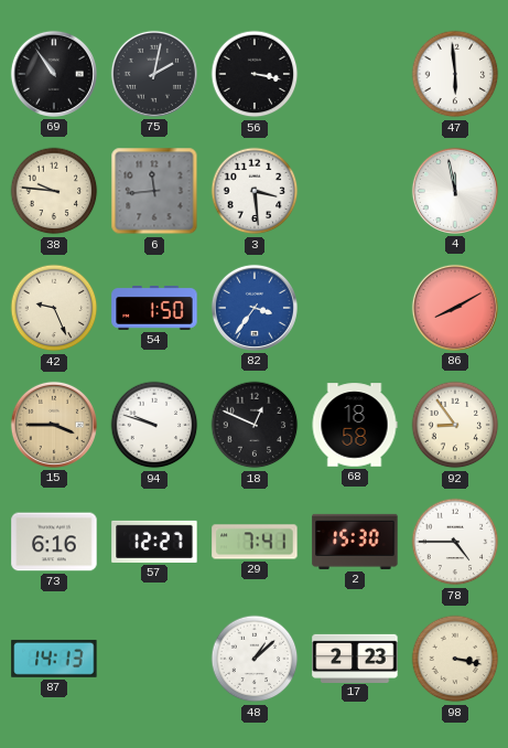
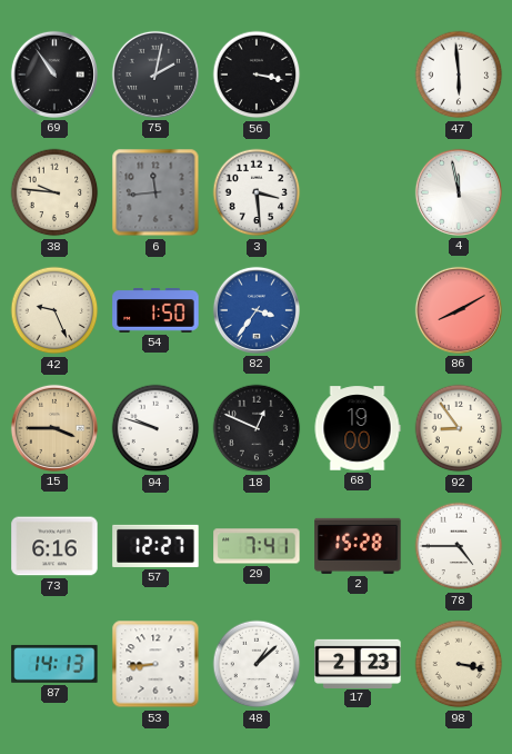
68: 18:58 -> 19:00 (358, 428)
2: 15:30 -> 15:28 (358, 546)
53: none -> 8:44 (155, 664)
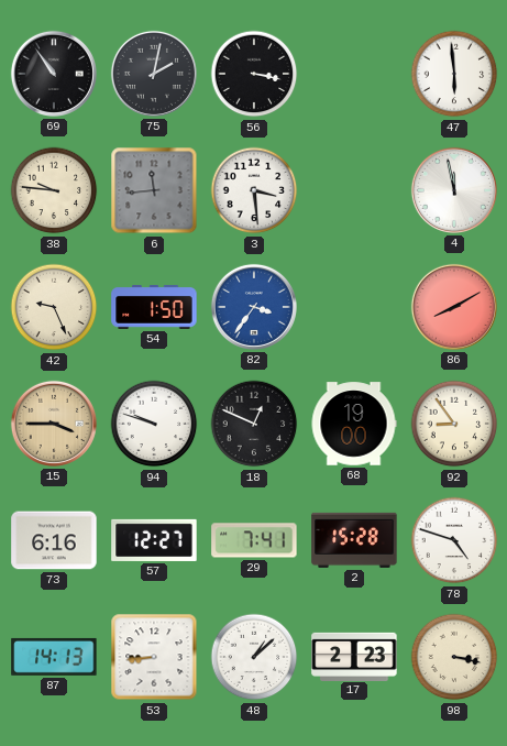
78: 4:45 -> 4:48 (454, 540)
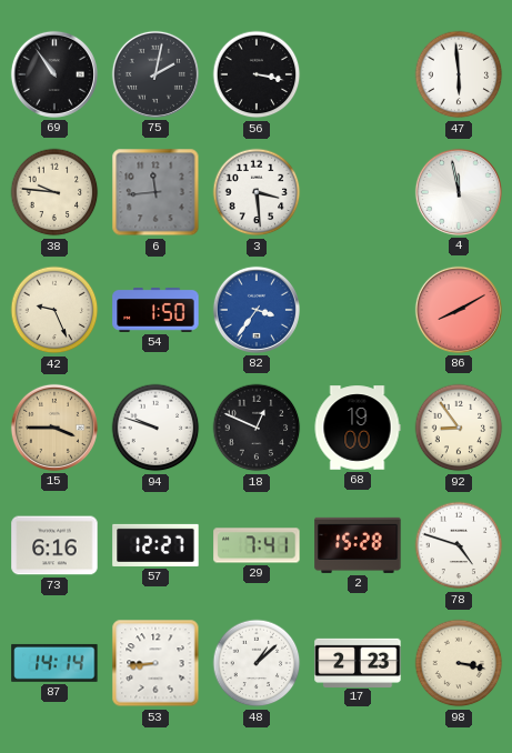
87: 14:13 -> 14:14 (54, 663)
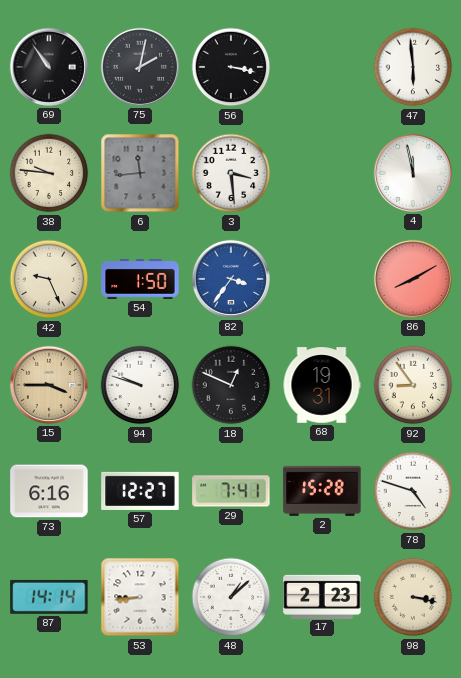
68: 19:00 -> 19:31 (322, 385)
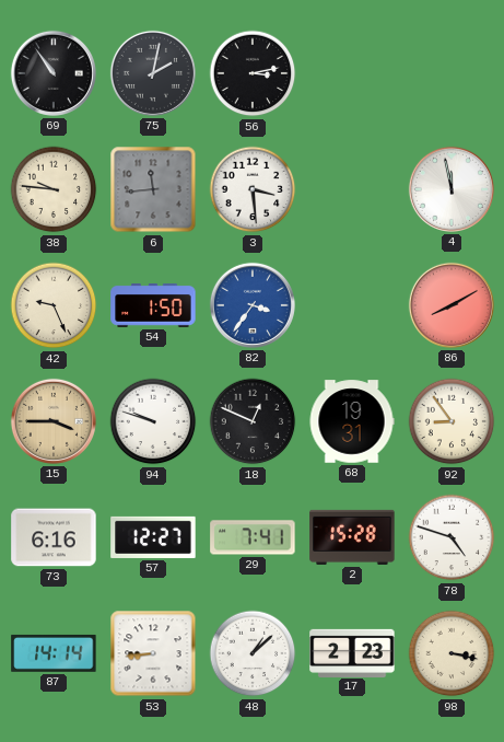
56: 3:17 -> 3:13 (253, 73)
47: 5:59 -> none (413, 67)
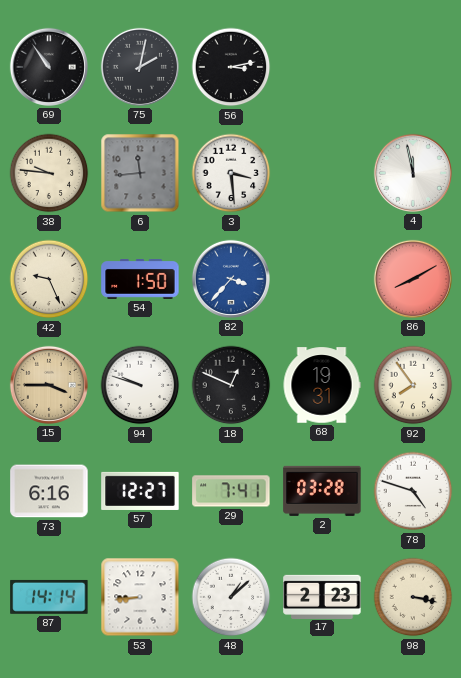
82: 3:36 -> 3:37 (231, 279)
92: 8:54 -> 7:54 (413, 385)
2: 15:28 -> 03:28 (322, 491)
